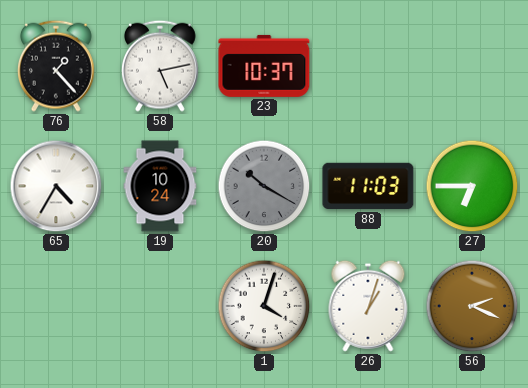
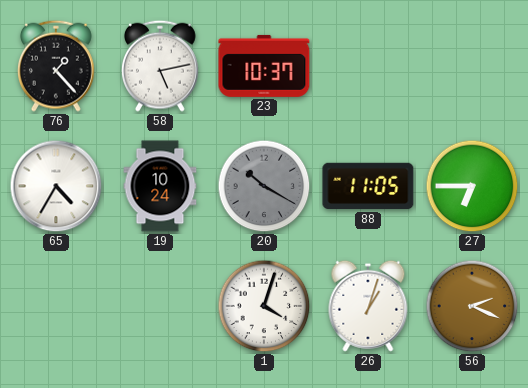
88: 11:03 -> 11:05 (368, 186)
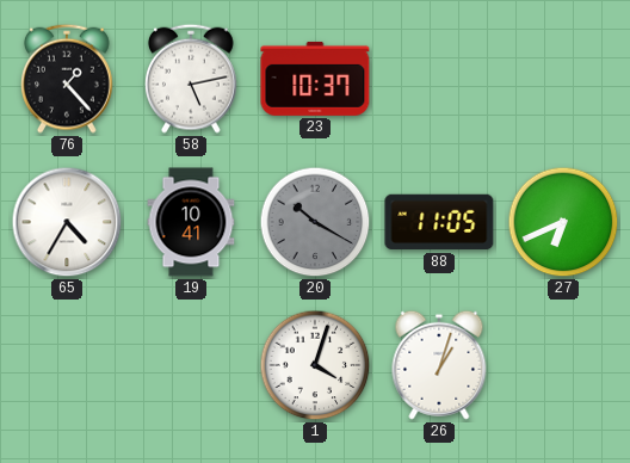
19: 10:24 -> 10:41 (191, 222)
27: 6:45 -> 6:41 (563, 222)
56: 2:19 -> none (472, 306)
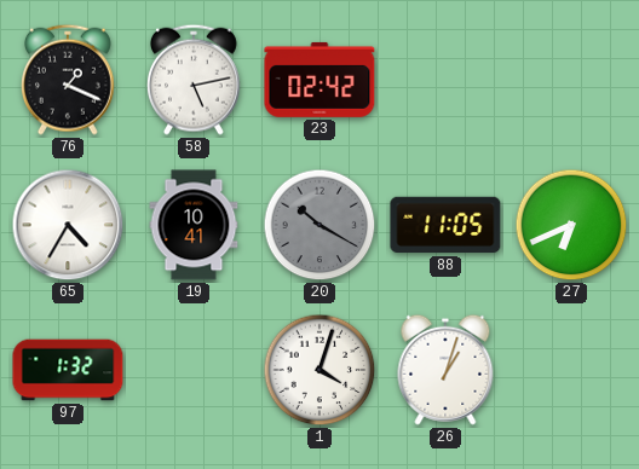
76: 1:23 -> 1:19 (69, 80)
23: 10:37 -> 02:42 (319, 80)
97: none -> 1:32 (68, 370)
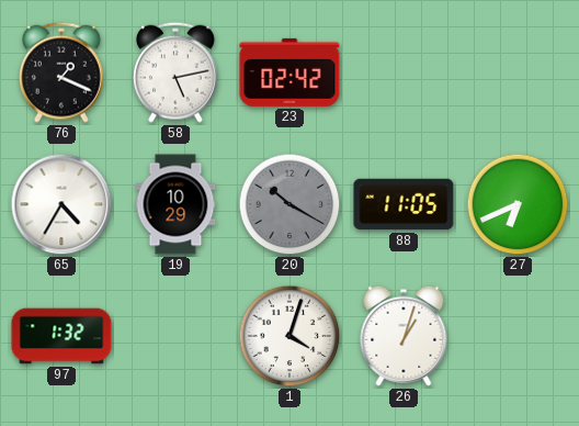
19: 10:41 -> 10:29 (175, 204)
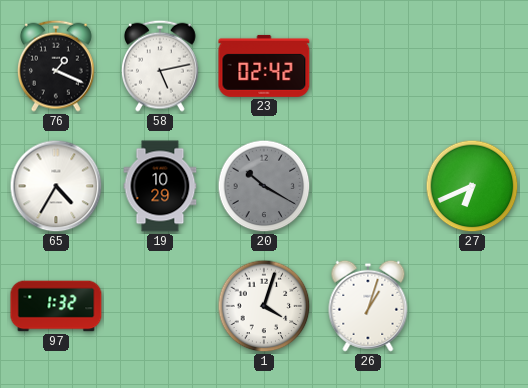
88: 11:05 -> none (404, 204)
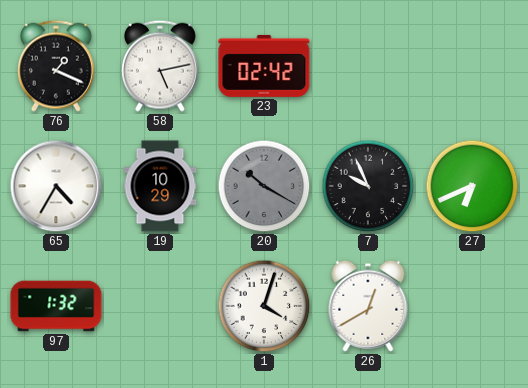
7: none -> 9:56 (368, 186)
26: 1:03 -> 12:40 (368, 306)
